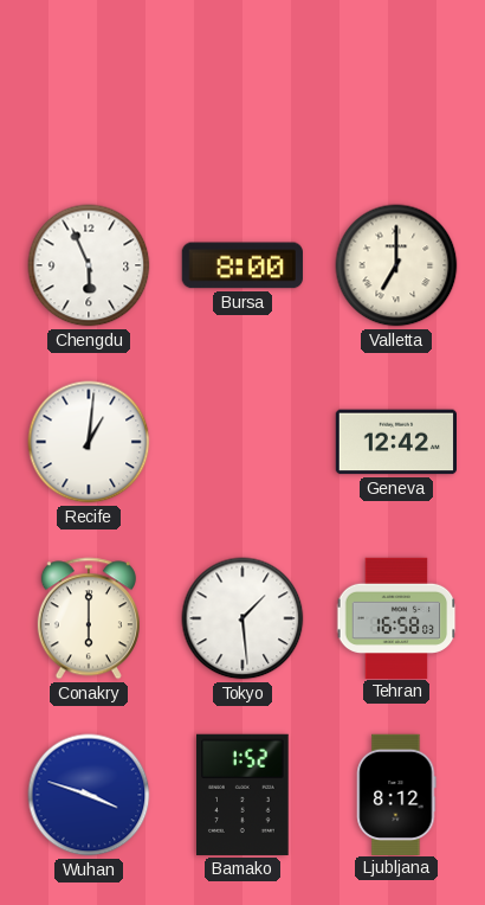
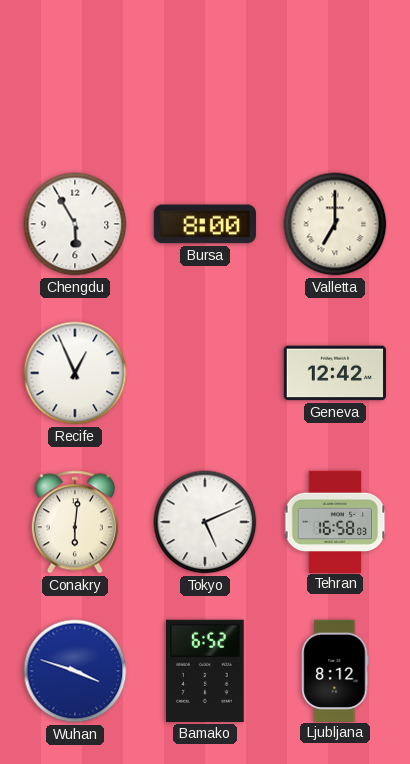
Chengdu: 5:56 -> 5:55 (75, 224)
Recife: 1:01 -> 12:56 (75, 373)
Conakry: 6:00 -> 6:01 (75, 522)
Tokyo: 1:29 -> 5:11 (205, 522)
Bamako: 1:52 -> 6:52 (206, 671)
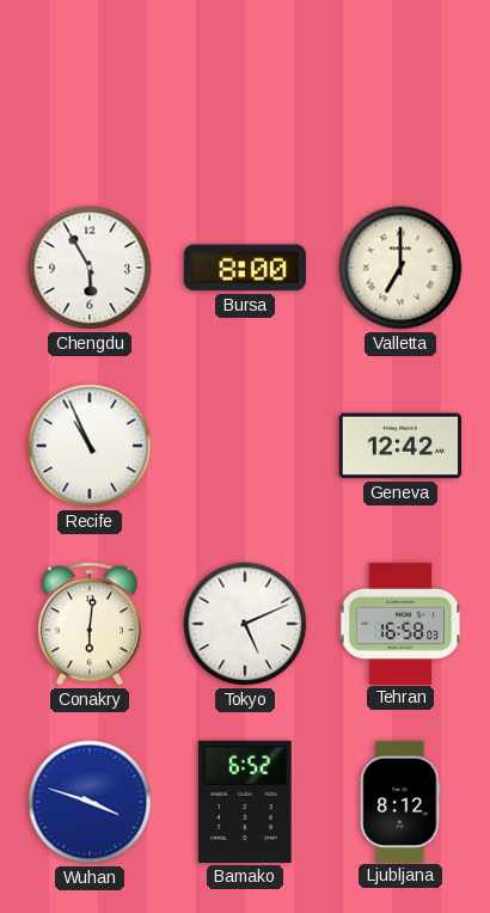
Recife: 12:56 -> 10:56 (90, 446)
